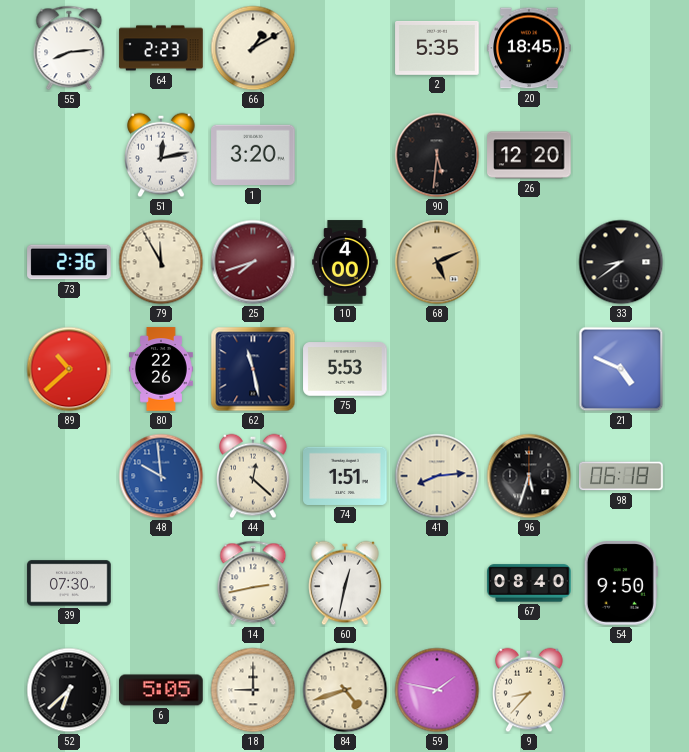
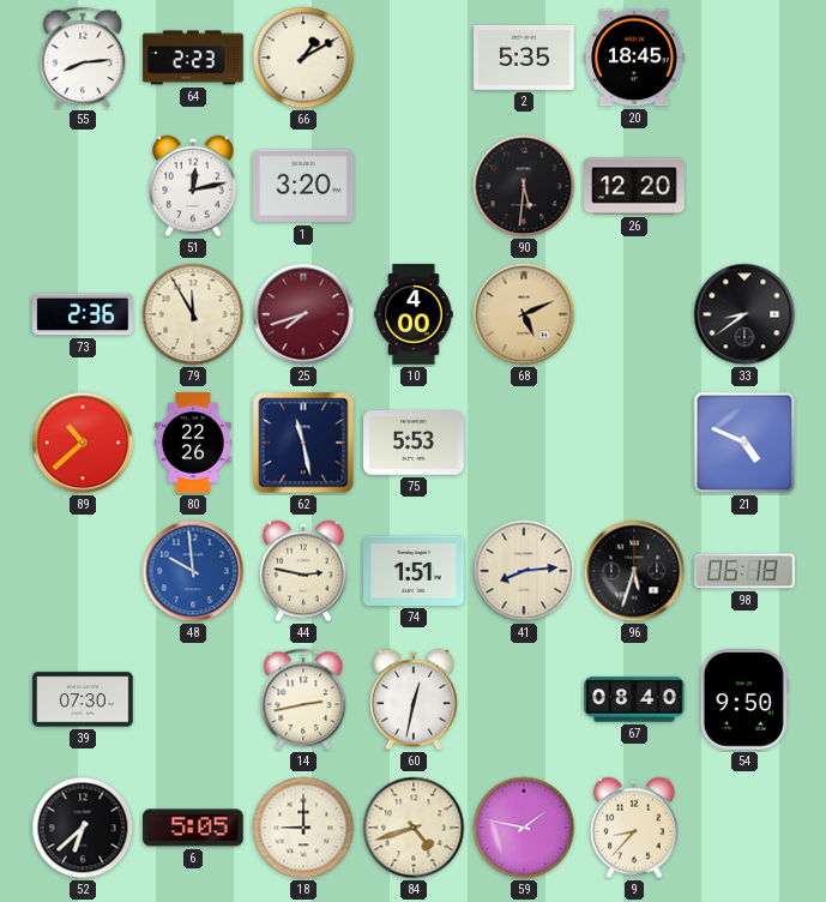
44: 12:22 -> 2:47 (303, 571)
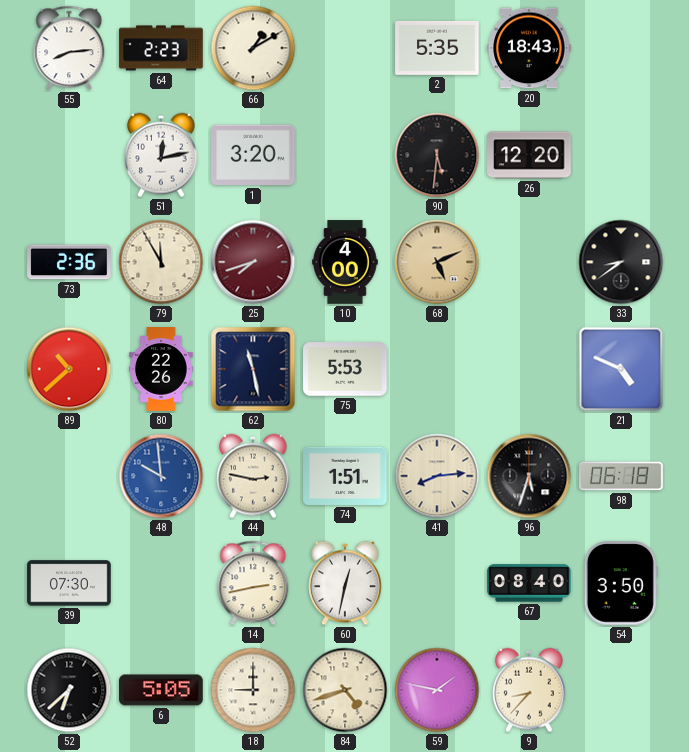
20: 18:45 -> 18:43 (529, 48)
54: 9:50 -> 3:50 (621, 583)
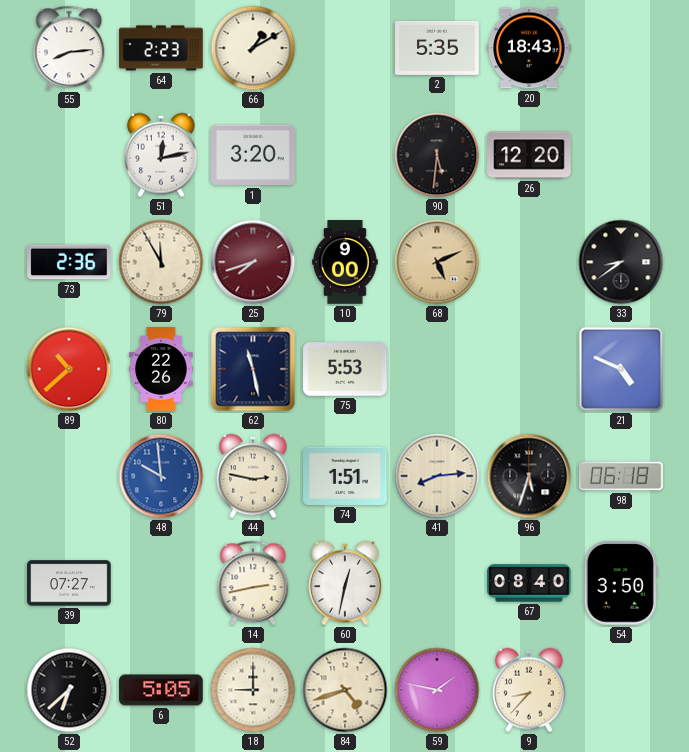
10: 4:00 -> 9:00 (345, 262)
39: 07:30 -> 07:27 (69, 583)
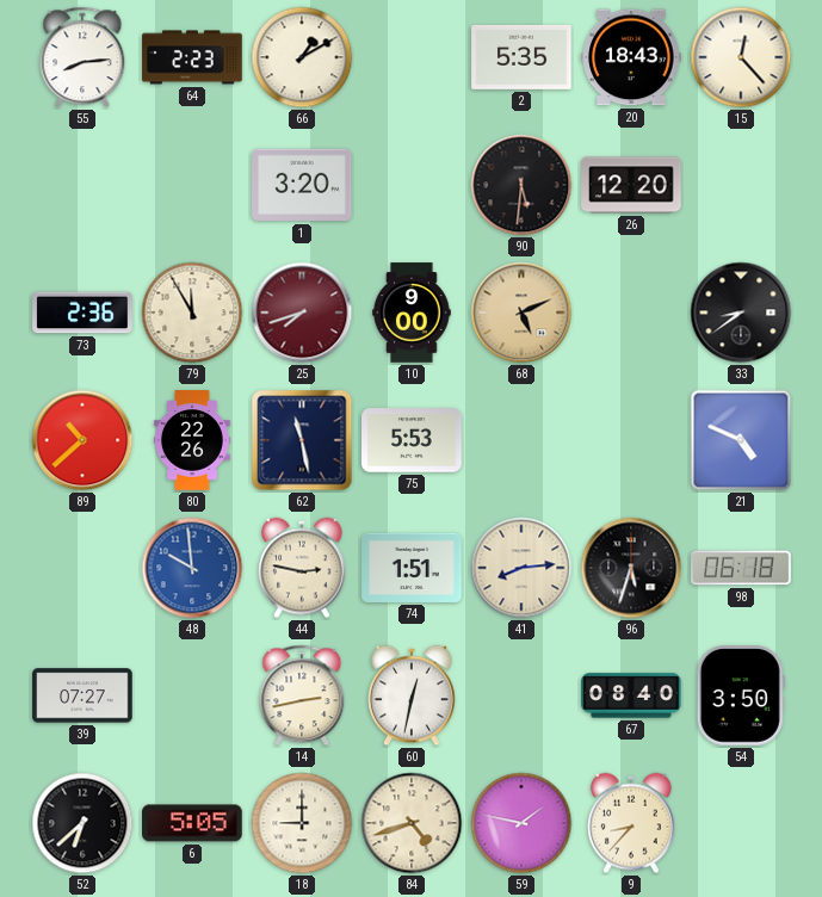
15: none -> 12:23 (741, 57)
51: 12:13 -> none (161, 155)
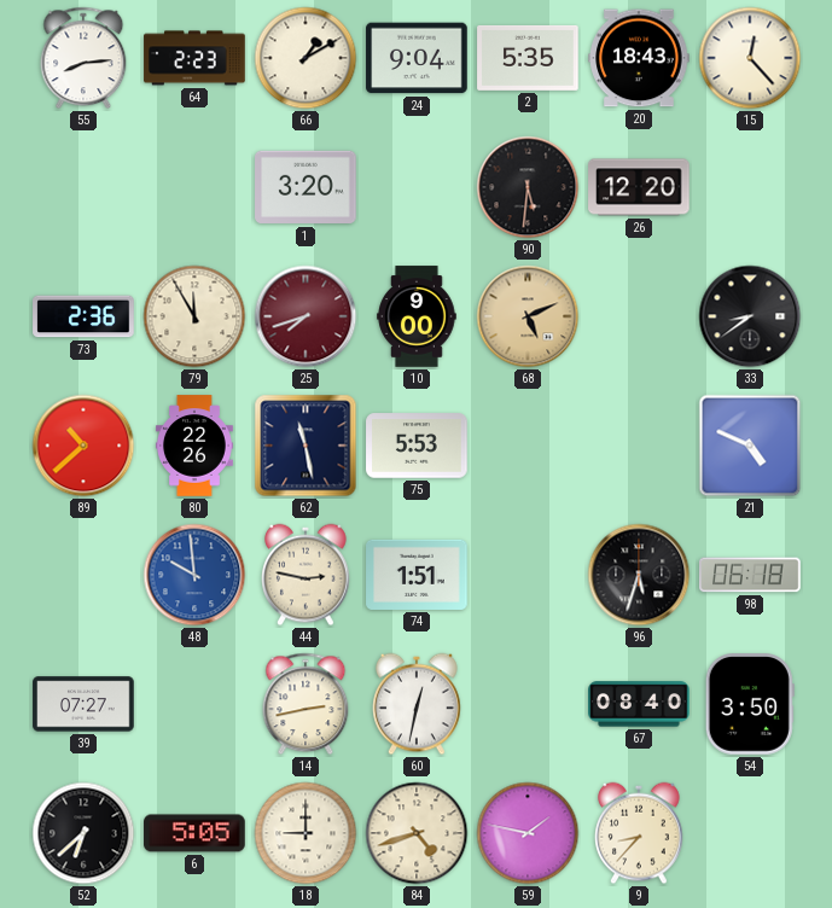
24: none -> 9:04 (417, 58)
41: 8:14 -> none (521, 568)
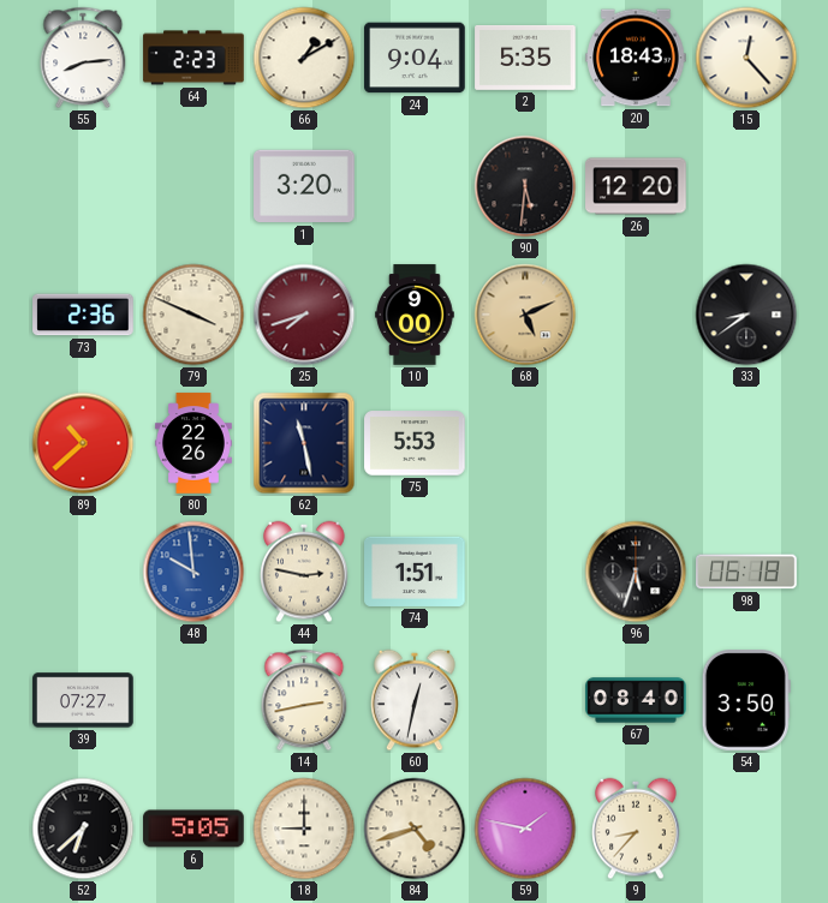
79: 11:55 -> 3:49 (193, 315)
21: 4:49 -> none (750, 446)
